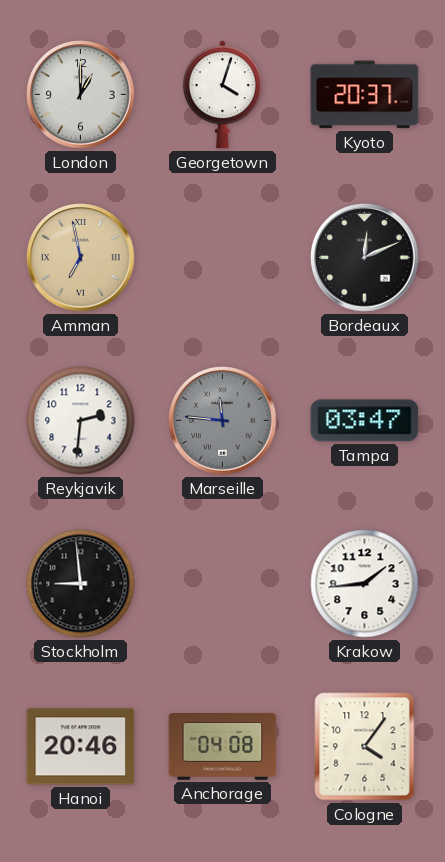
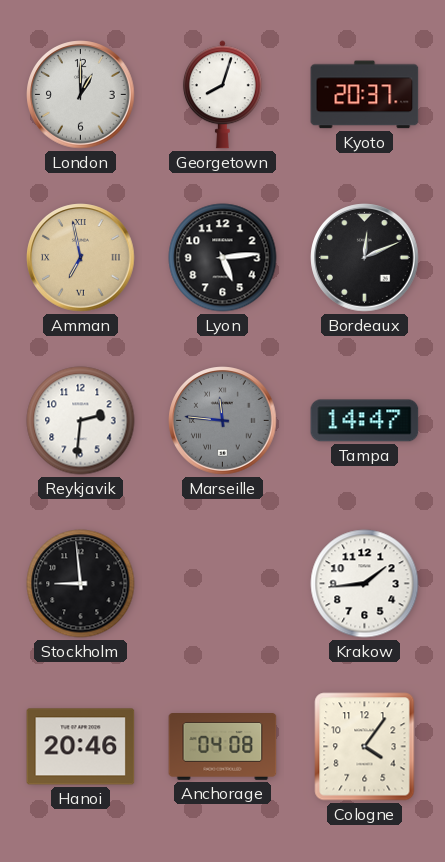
Georgetown: 4:03 -> 8:03 (222, 95)
Lyon: none -> 5:14 (223, 258)
Tampa: 03:47 -> 14:47 (365, 421)
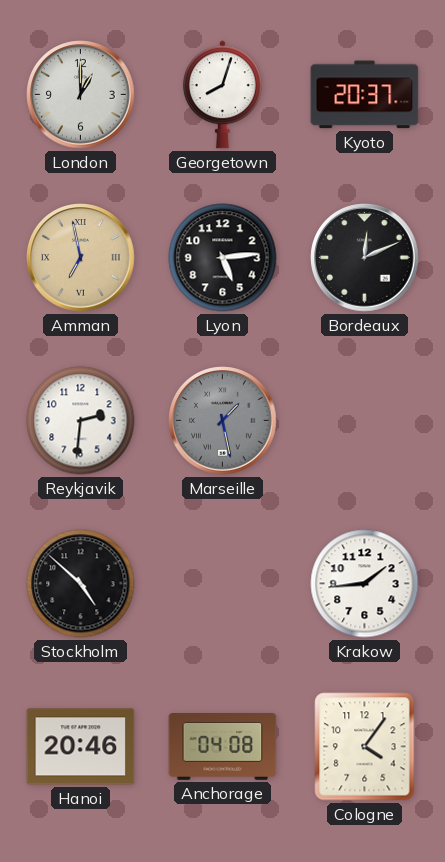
Marseille: 11:46 -> 1:28 (223, 421)
Tampa: 14:47 -> none (365, 421)
Stockholm: 8:59 -> 4:52 (81, 584)
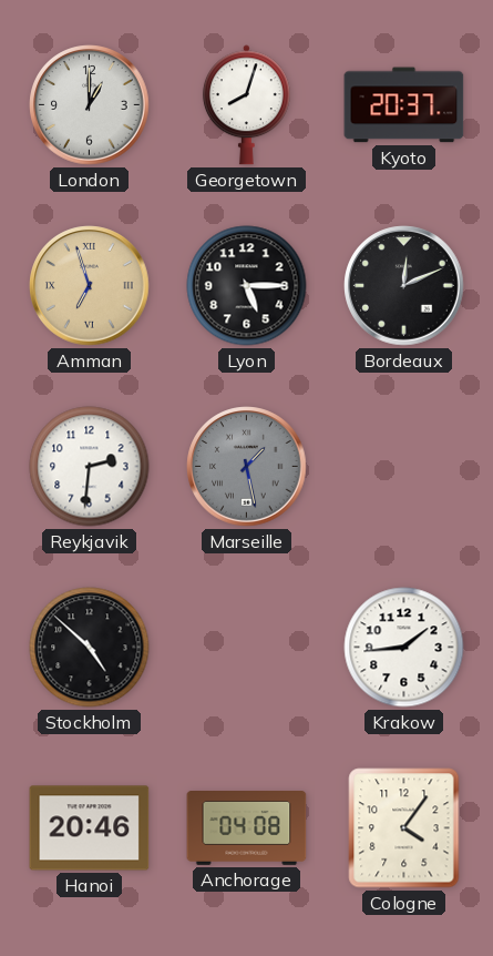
Amman: 6:58 -> 6:57 (90, 286)
Lyon: 5:14 -> 5:15 (247, 286)
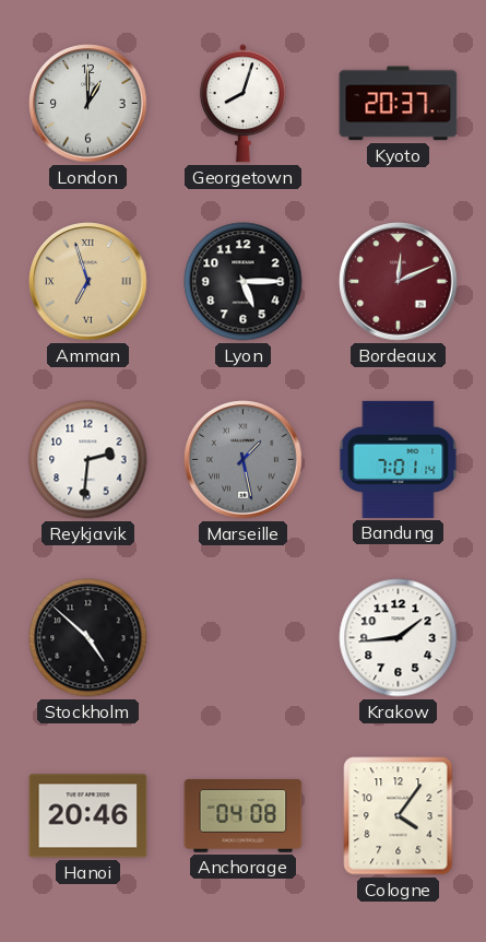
Bordeaux dial: black -> burgundy (399, 282)
Bandung: none -> 7:01 (399, 459)
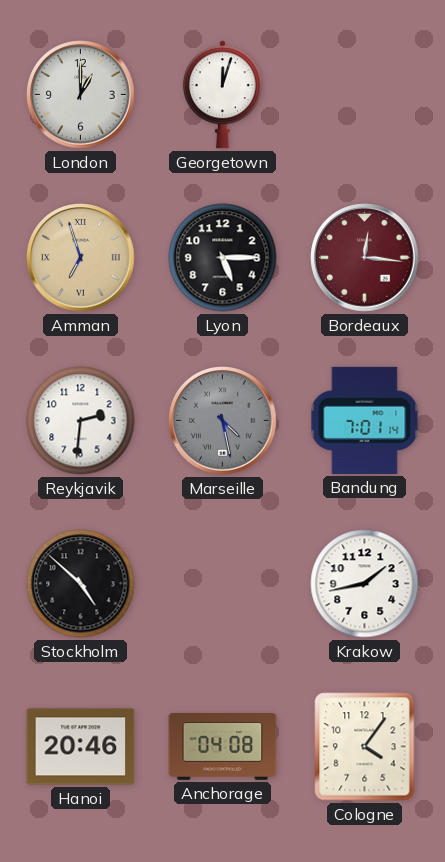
Georgetown: 8:03 -> 12:03 (222, 95)
Kyoto: 20:37 -> none (399, 104)
Bordeaux: 12:11 -> 12:16 (365, 258)
Marseille: 1:28 -> 4:28 (223, 421)
Krakow: 1:44 -> 1:43 (365, 584)
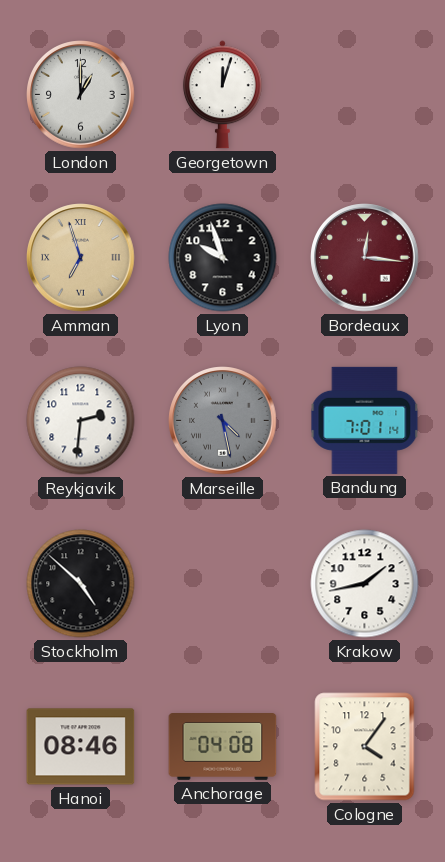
Lyon: 5:15 -> 9:57 (223, 258)
Hanoi: 20:46 -> 08:46 (81, 747)
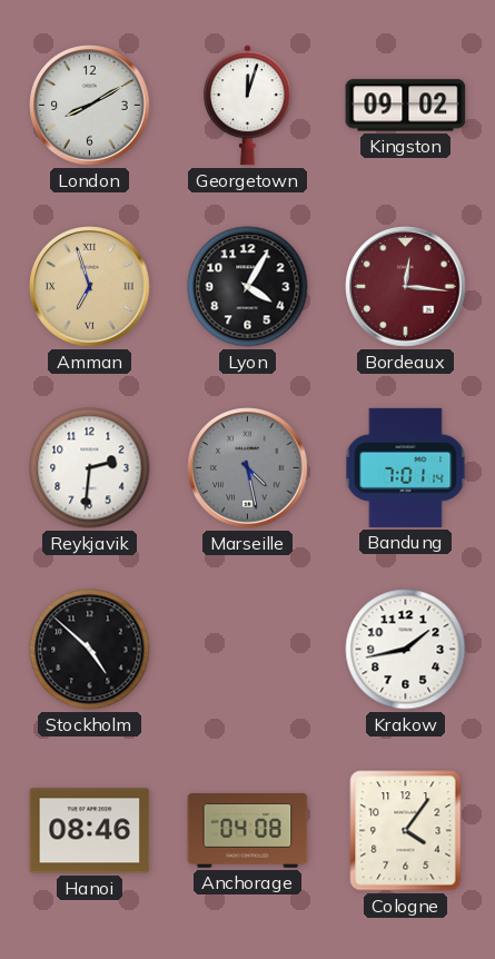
London: 1:00 -> 8:10 (90, 106)
Kingston: none -> 09:02 (406, 106)
Lyon: 9:57 -> 4:05 (248, 287)
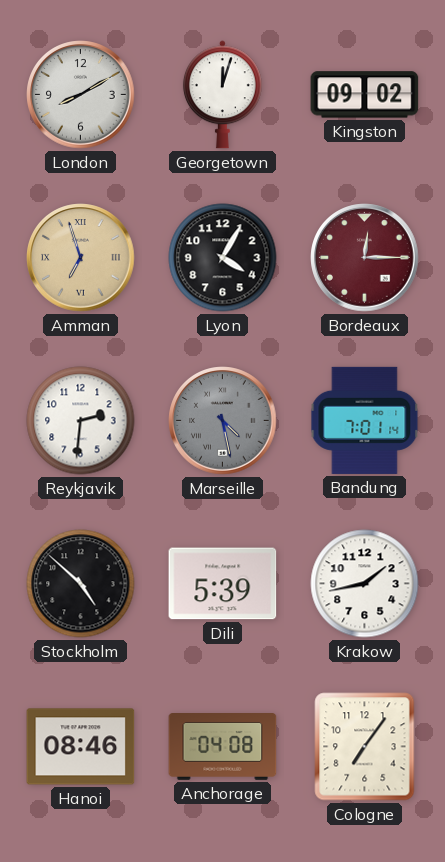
Bordeaux: 12:16 -> 12:15 (365, 258)
Dili: none -> 5:39 (223, 584)
Cologne: 4:06 -> 7:06 (365, 747)
